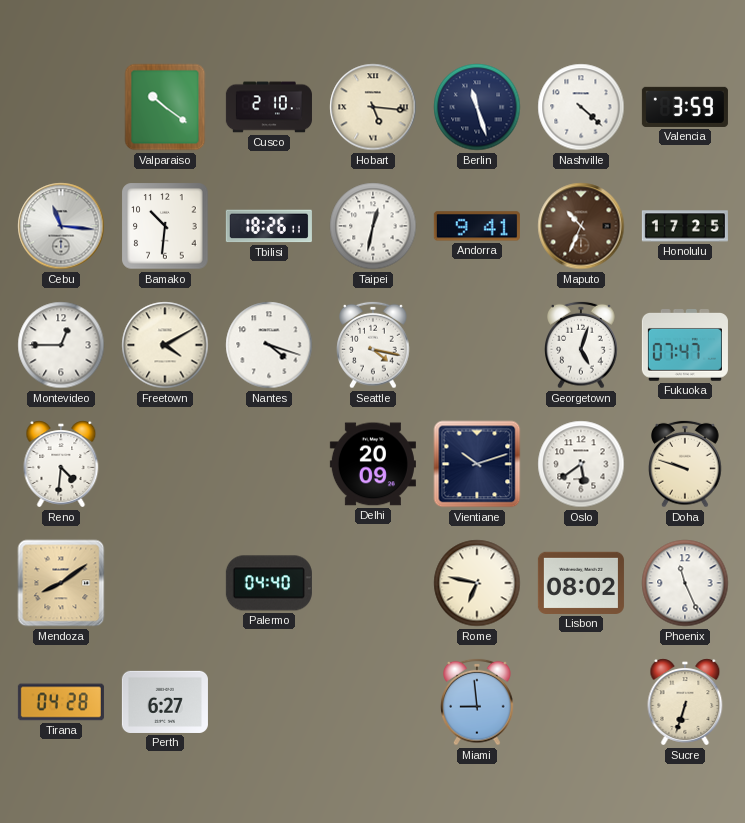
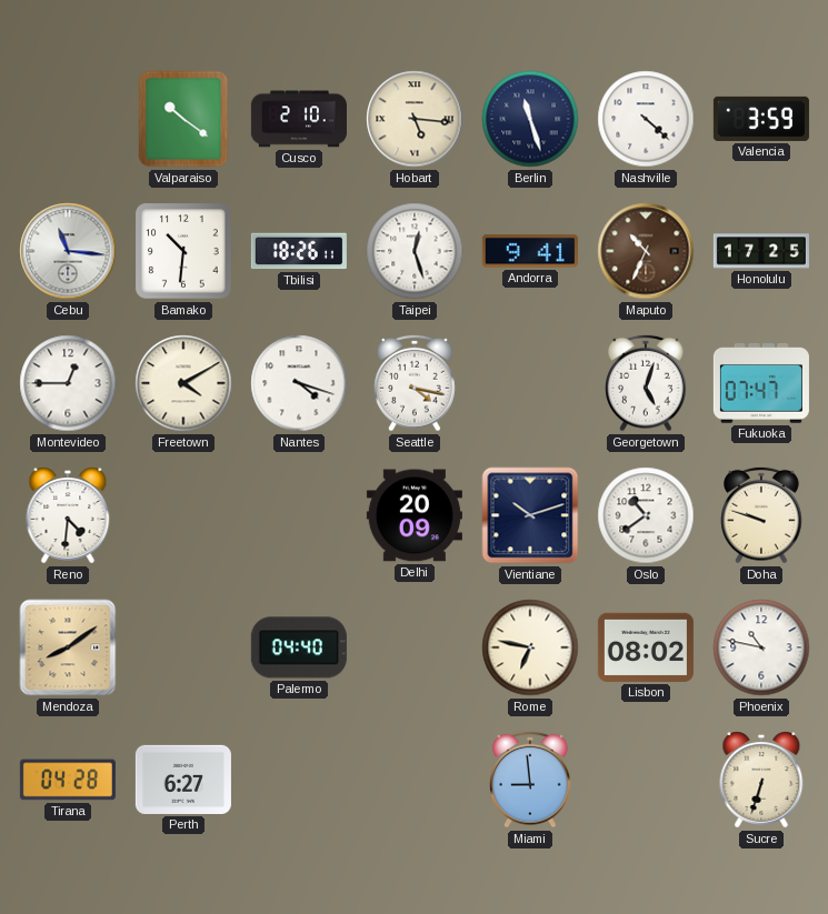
Taipei: 12:32 -> 12:27 (415, 251)
Oslo: 5:39 -> 10:39 (646, 515)
Phoenix: 11:26 -> 10:47 (761, 647)
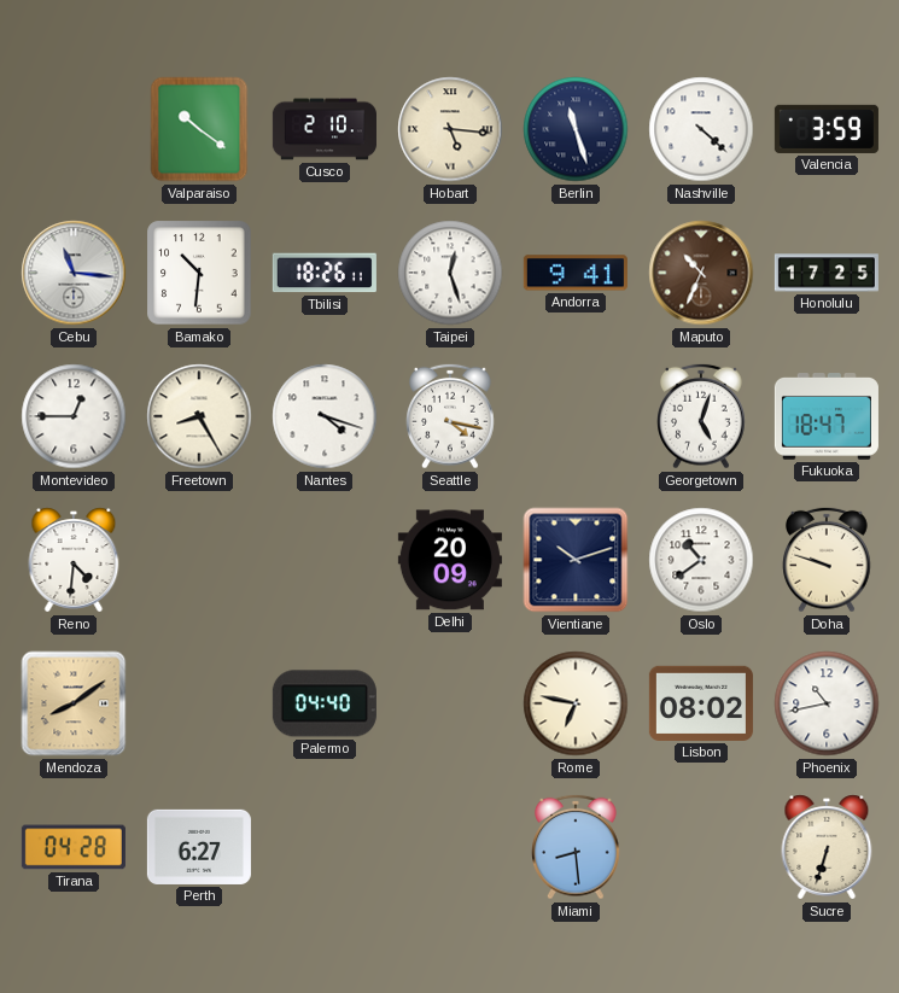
Freetown: 4:10 -> 8:25 (199, 416)
Fukuoka: 07:47 -> 18:47 (827, 416)
Phoenix: 10:47 -> 10:43 (827, 703)
Miami: 8:59 -> 8:29 (576, 847)
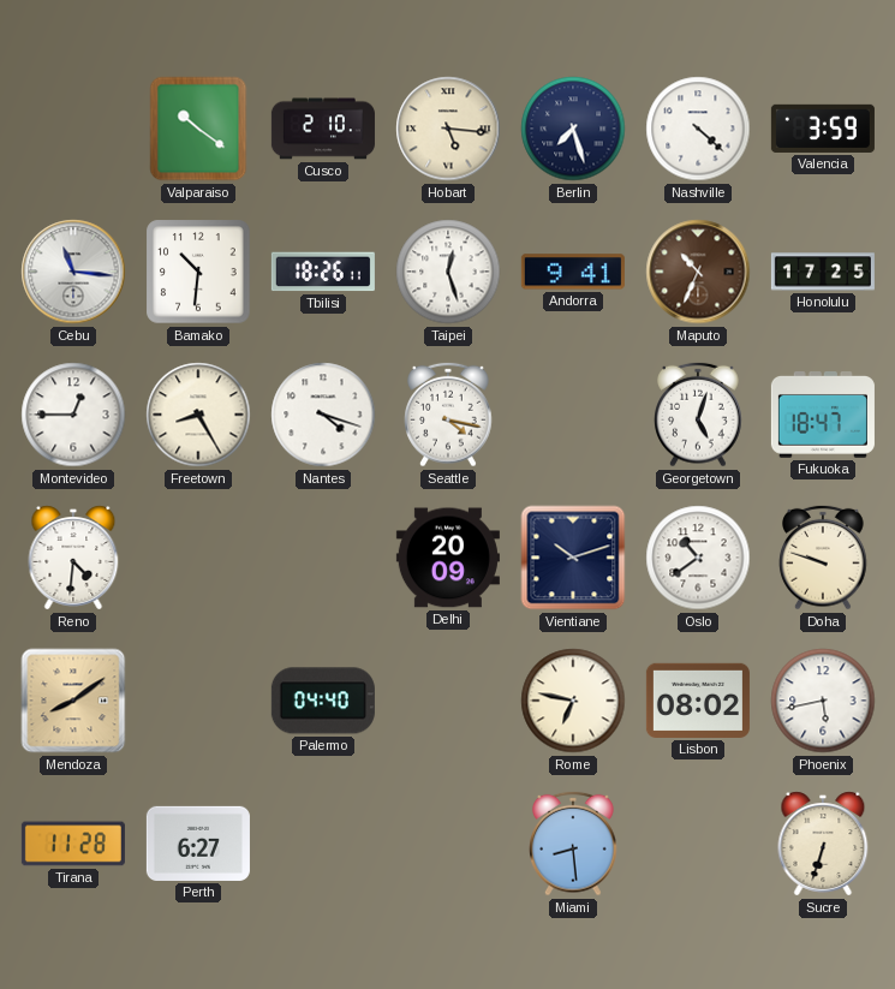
Berlin: 11:27 -> 7:27 (573, 129)
Phoenix: 10:43 -> 5:43 (823, 701)
Tirana: 04:28 -> 11:28 (73, 844)
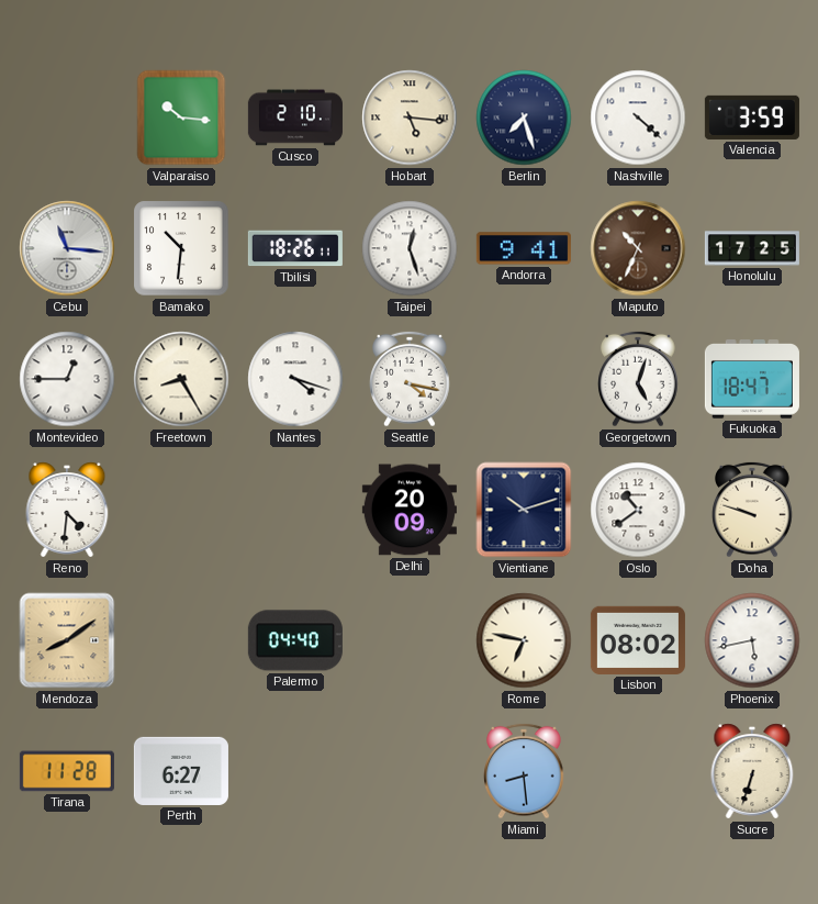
Valparaiso: 10:21 -> 10:16 (181, 118)
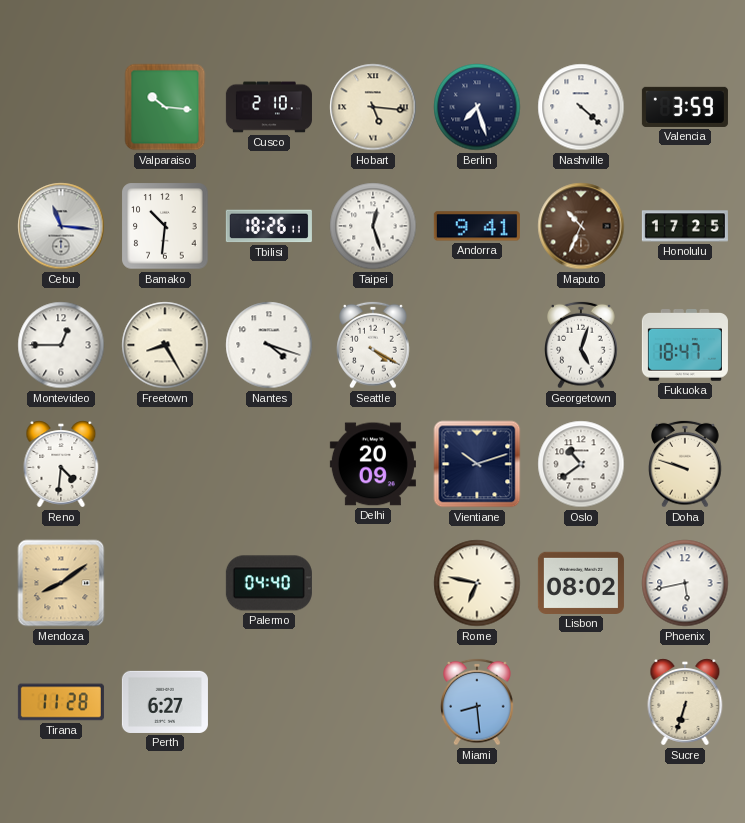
Seattle: 4:17 -> 4:20 (373, 345)
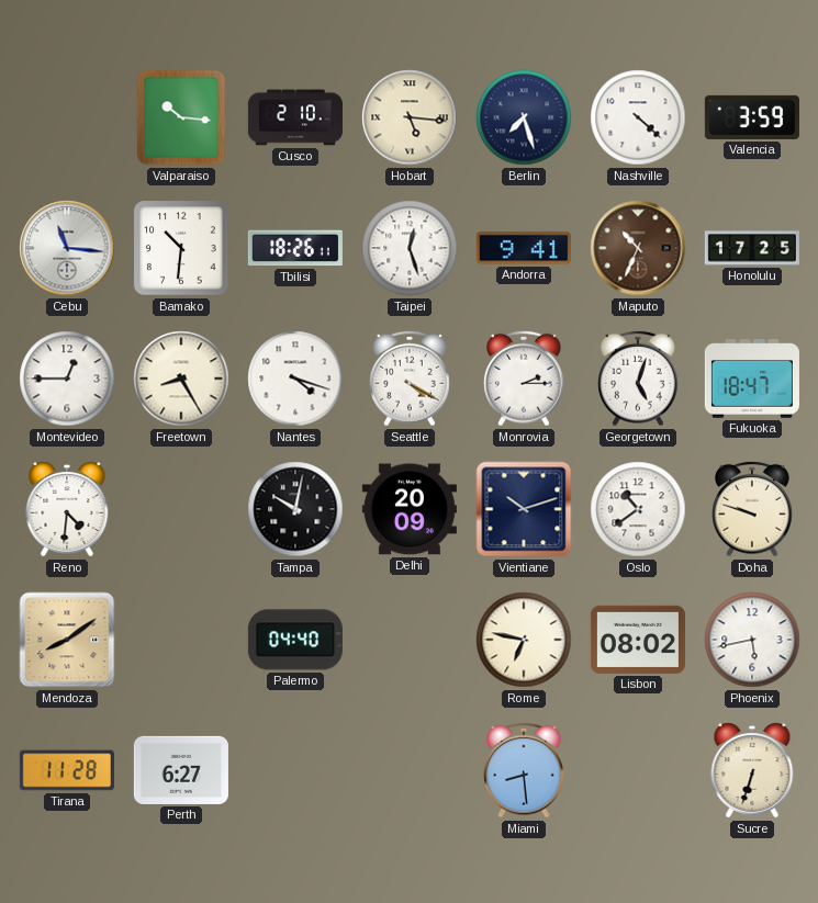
Monrovia: none -> 2:15 (524, 379)
Tampa: none -> 10:02 (295, 509)
